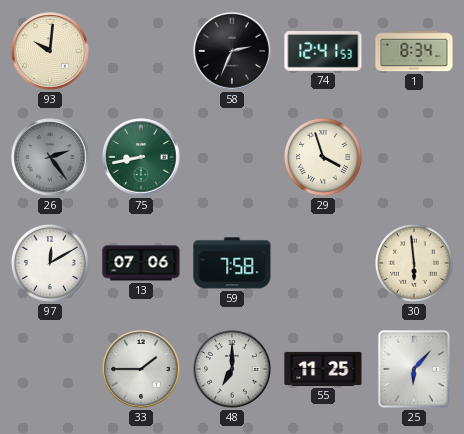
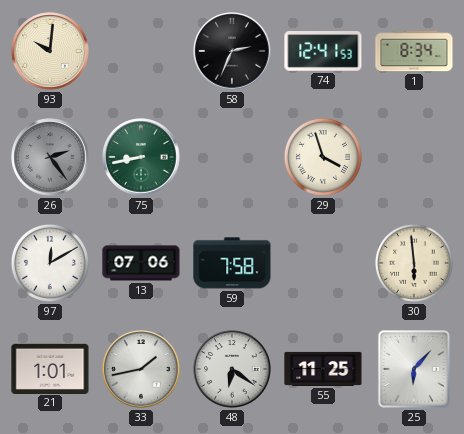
21: none -> 1:01 (50, 368)
33: 1:45 -> 1:43 (141, 369)
48: 7:00 -> 6:21 (232, 369)
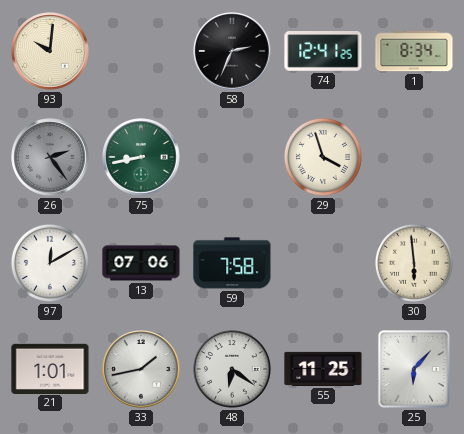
74: 12:41:53 -> 12:41:25 (323, 52)
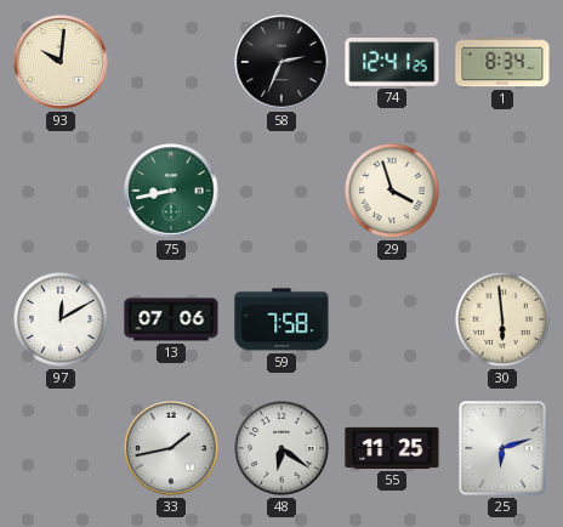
26: 2:24 -> none (50, 157)
21: 1:01 -> none (50, 368)
25: 6:07 -> 6:12 (502, 449)
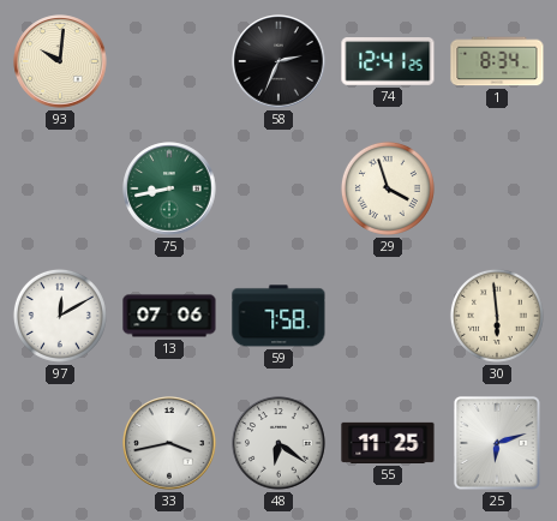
33: 1:43 -> 3:43 (169, 443)
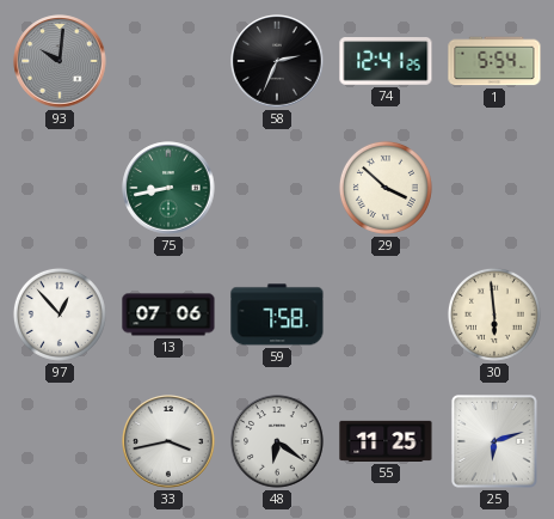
93 dial: cream -> grey (60, 61)
1: 8:34 -> 5:54 (494, 61)
29: 3:57 -> 3:52 (386, 188)
97: 12:10 -> 12:53 (60, 315)
